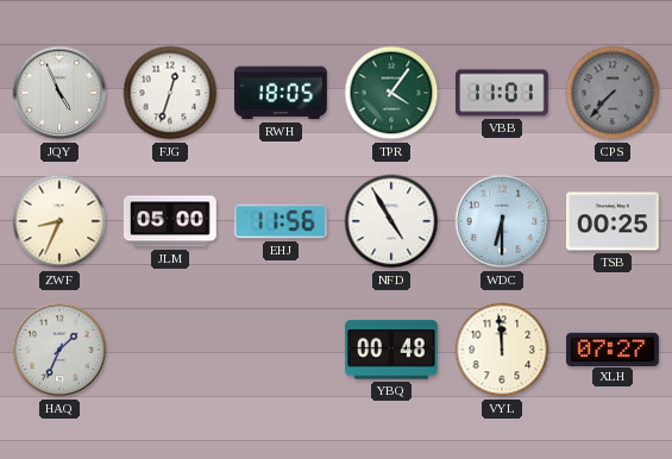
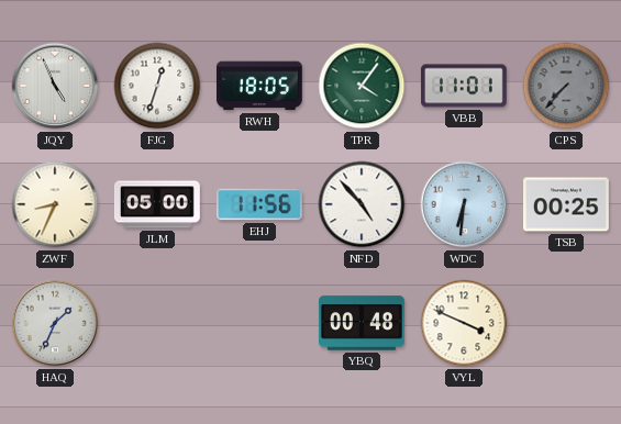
NFD: 4:55 -> 4:53 (362, 204)
WDC: 6:30 -> 6:31 (464, 204)
VYL: 11:59 -> 3:49 (464, 323)
XLH: 07:27 -> none (613, 348)
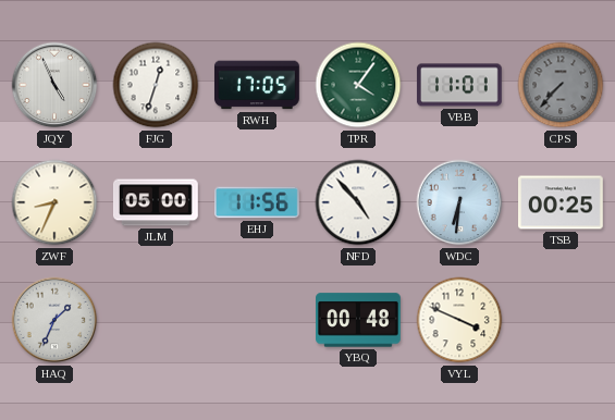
RWH: 18:05 -> 17:05 (257, 85)
